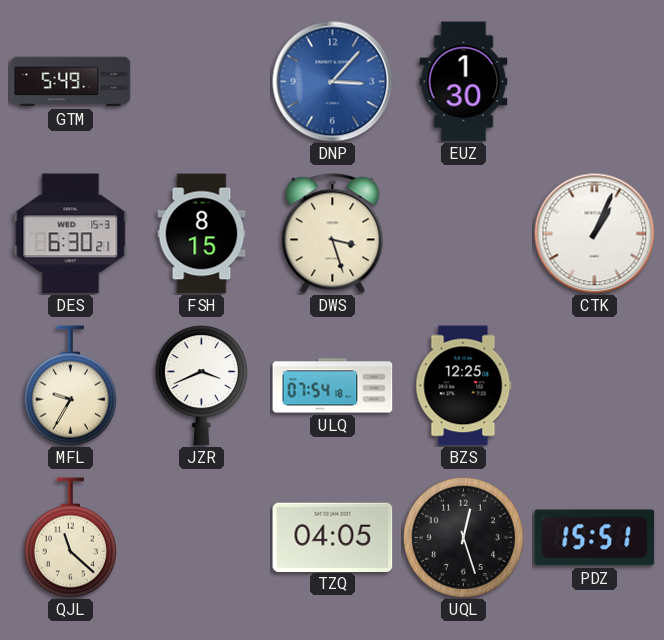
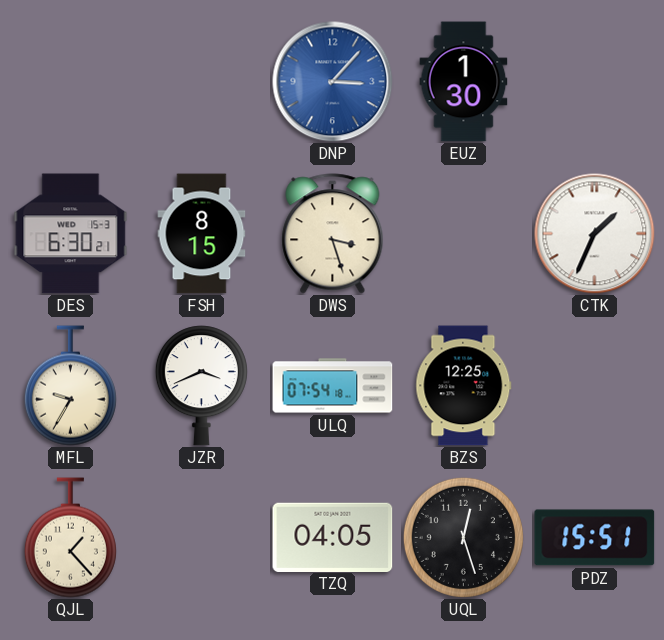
GTM: 5:49 -> none (71, 82)
CTK: 1:04 -> 1:34 (595, 234)
QJL: 11:22 -> 1:23 (70, 538)
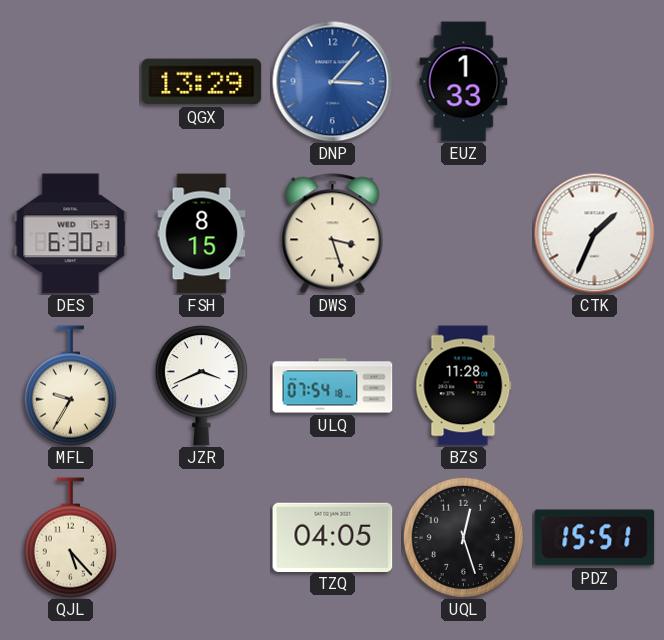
QGX: none -> 13:29 (202, 82)
EUZ: 1:30 -> 1:33 (464, 82)
BZS: 12:25 -> 11:28 (464, 386)
QJL: 1:23 -> 5:23 (70, 538)
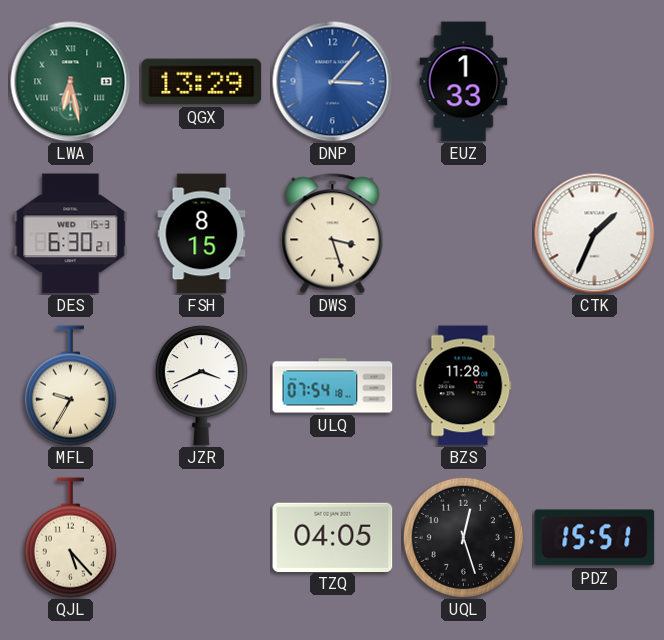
LWA: none -> 6:28 (71, 82)
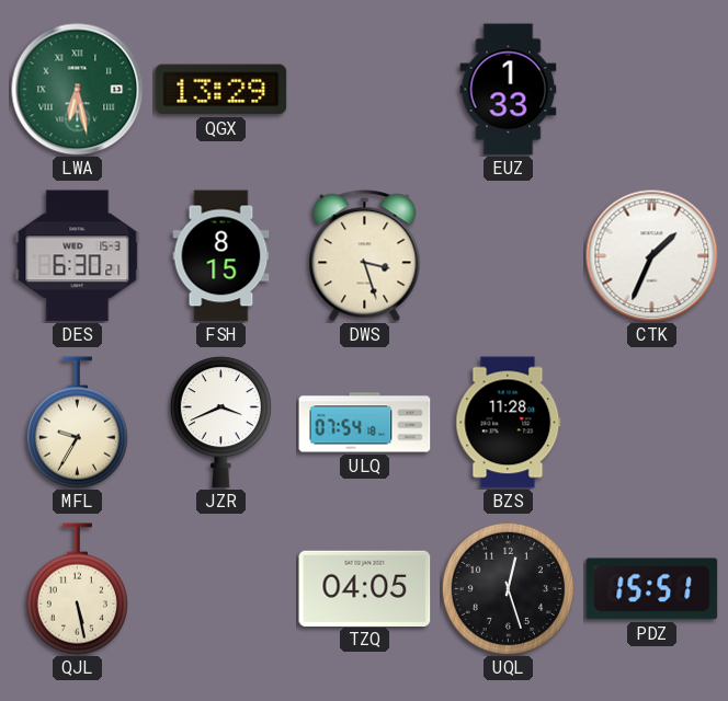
DNP: 3:07 -> none (333, 82)
QJL: 5:23 -> 5:28 (77, 589)
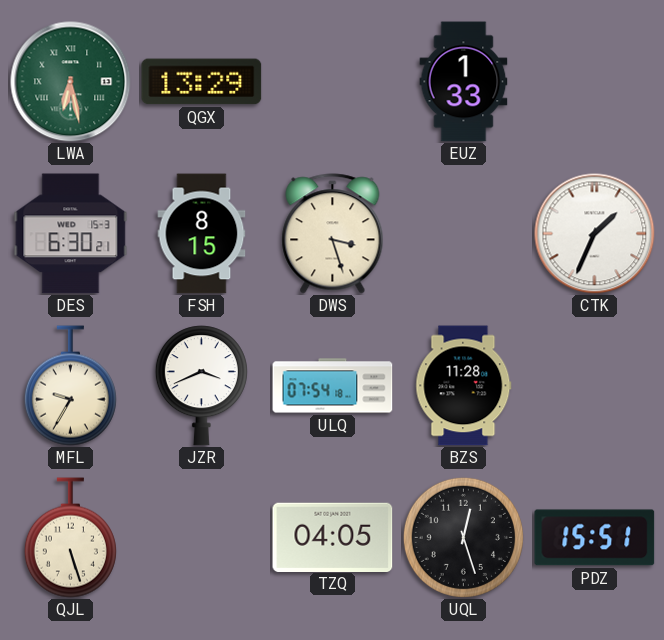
QJL: 5:28 -> 5:27 (70, 538)
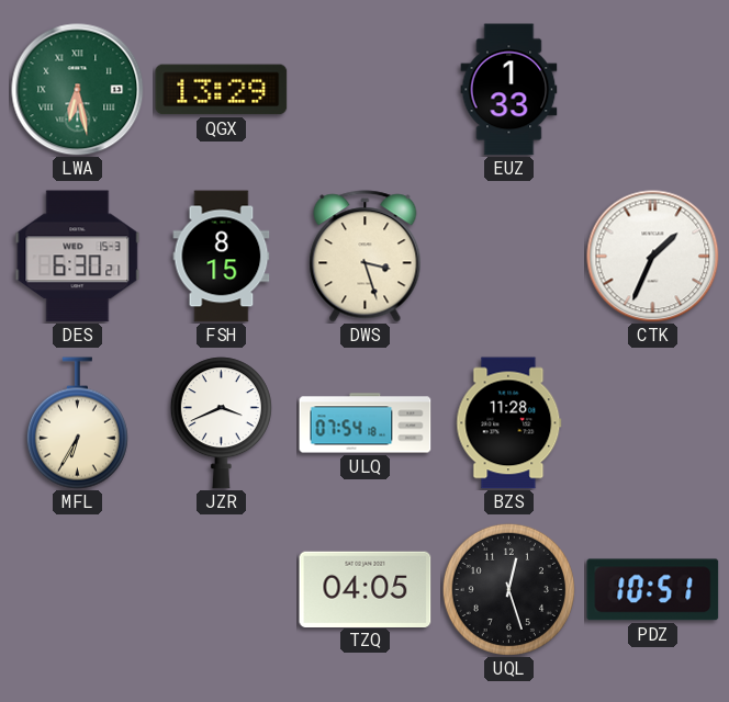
MFL: 9:35 -> 6:35 (77, 423)
QJL: 5:27 -> none (70, 538)
PDZ: 15:51 -> 10:51 (653, 590)
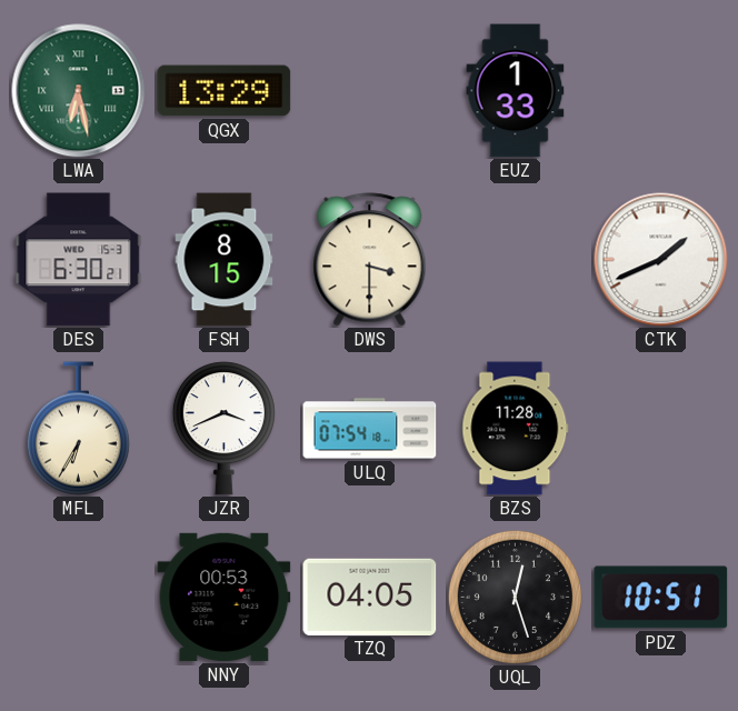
DWS: 3:27 -> 3:30 (370, 260)
CTK: 1:34 -> 1:41 (661, 260)
NNY: none -> 00:53 (225, 597)
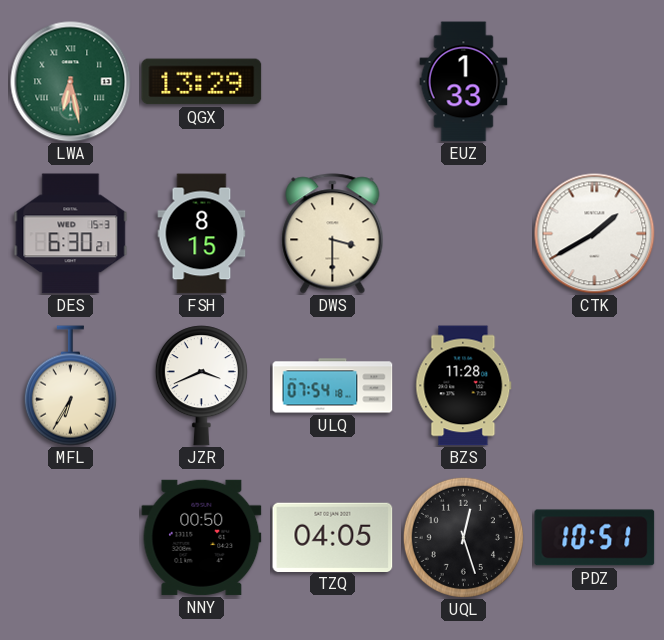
CTK: 1:41 -> 1:40 (595, 234)
NNY: 00:53 -> 00:50 (202, 537)
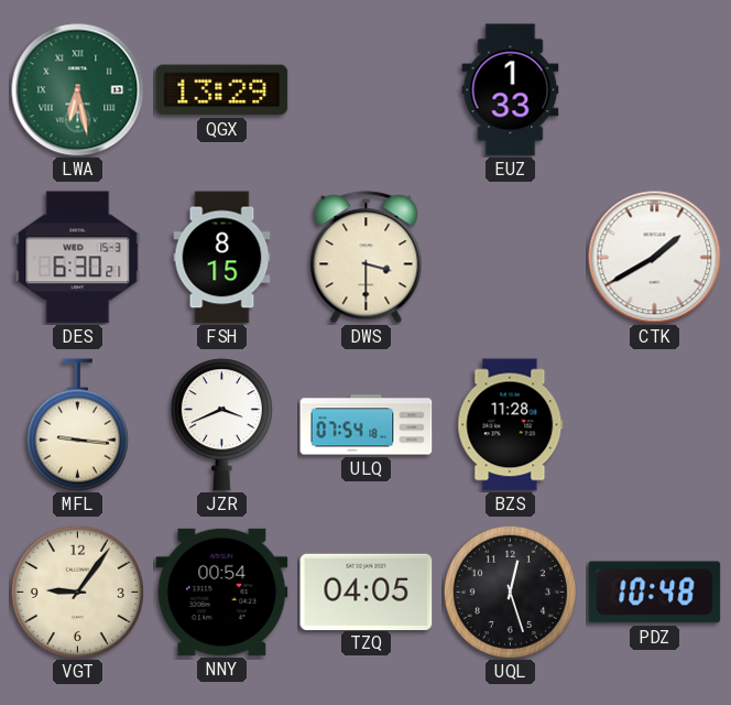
MFL: 6:35 -> 9:16 (77, 425)
VGT: none -> 9:06 (77, 592)
NNY: 00:50 -> 00:54 (222, 592)
PDZ: 10:51 -> 10:48 (655, 593)
